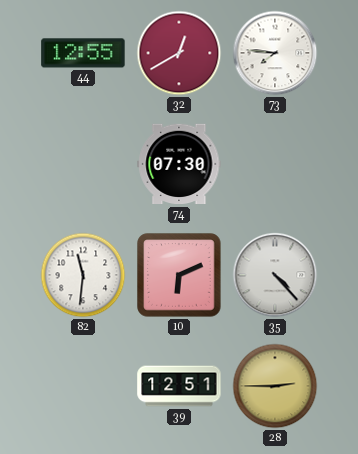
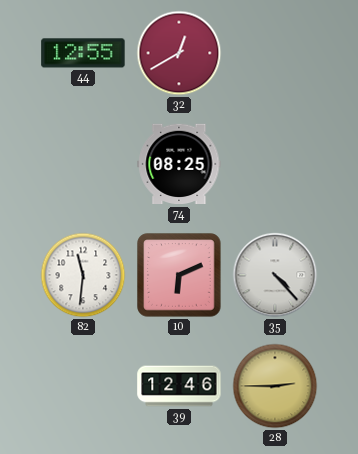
73: 7:46 -> none (275, 53)
74: 07:30 -> 08:25 (179, 164)
39: 12:51 -> 12:46 (179, 386)
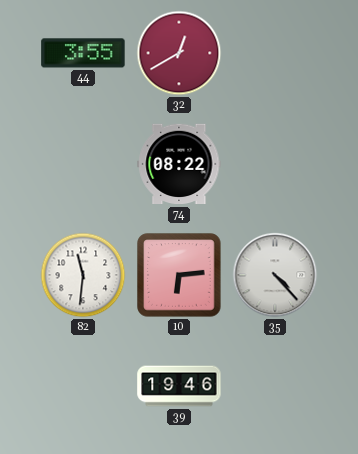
44: 12:55 -> 3:55 (83, 53)
74: 08:25 -> 08:22 (179, 164)
10: 6:11 -> 6:14 (179, 275)
39: 12:46 -> 19:46 (179, 386)
28: 2:45 -> none (275, 386)
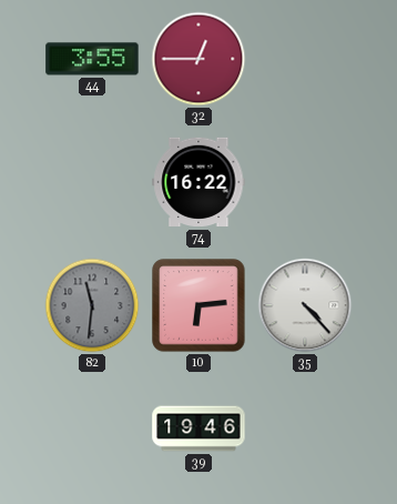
32: 12:40 -> 12:45 (198, 59)
74: 08:22 -> 16:22 (198, 182)
82 dial: white -> grey (92, 305)
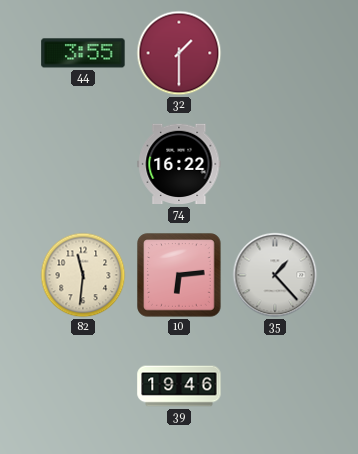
32: 12:45 -> 1:30 (179, 53)
82 dial: grey -> cream (83, 275)
35: 4:23 -> 1:23 (275, 275)
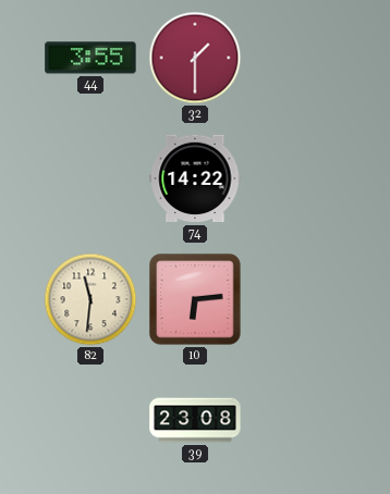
74: 16:22 -> 14:22 (195, 178)
35: 1:23 -> none (275, 275)
39: 19:46 -> 23:08 (195, 420)
